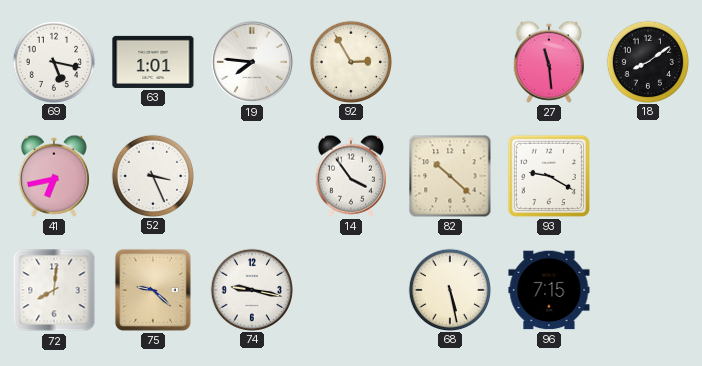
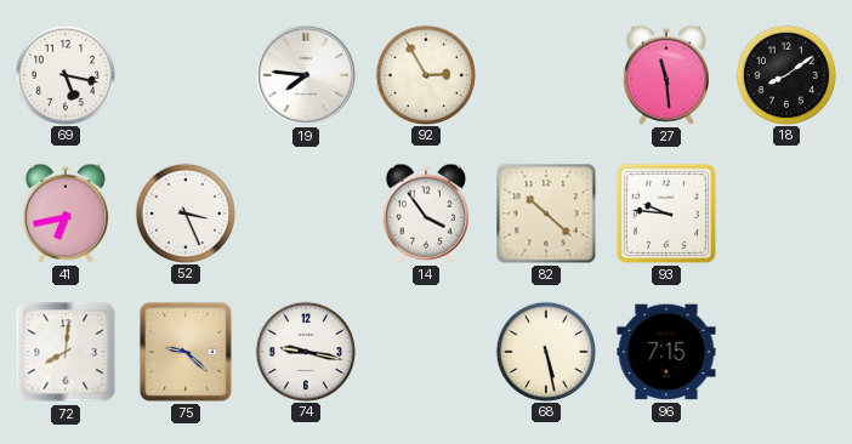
63: 1:01 -> none (153, 62)
93: 9:20 -> 9:46 (666, 214)
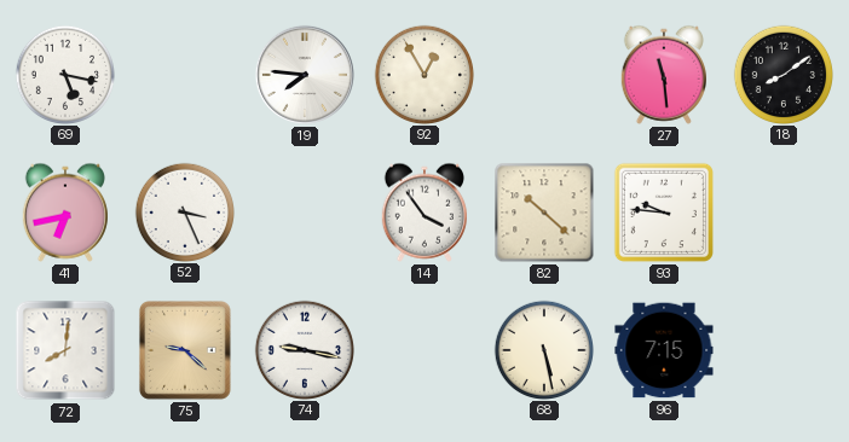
92: 2:55 -> 12:55 (423, 74)
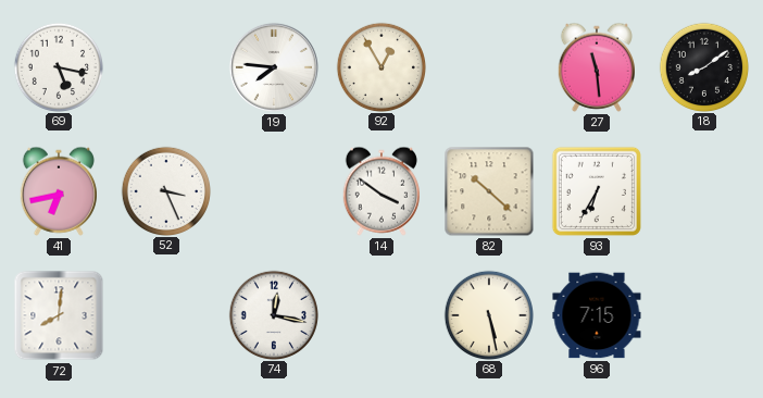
14: 3:54 -> 3:51 (381, 191)
93: 9:46 -> 6:35 (597, 191)
75: 9:22 -> none (185, 350)
74: 9:17 -> 12:17 (273, 314)
